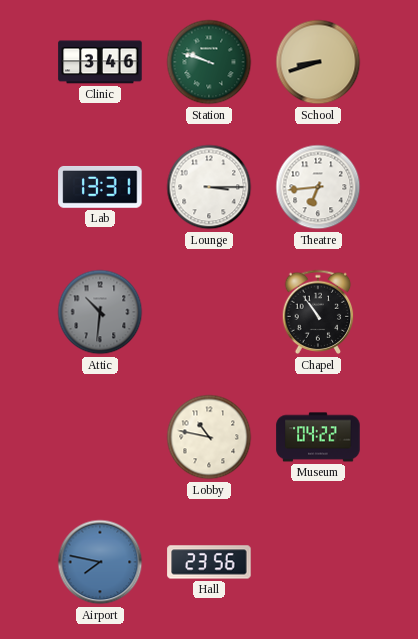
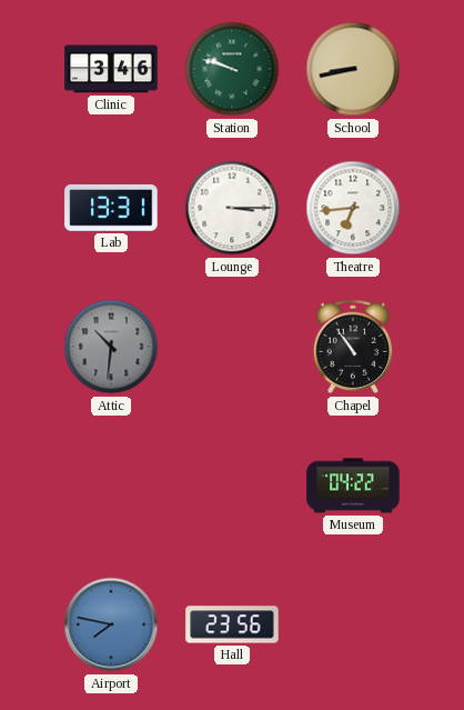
School: 8:42 -> 8:43 (353, 69)
Lobby: 10:47 -> none (209, 437)
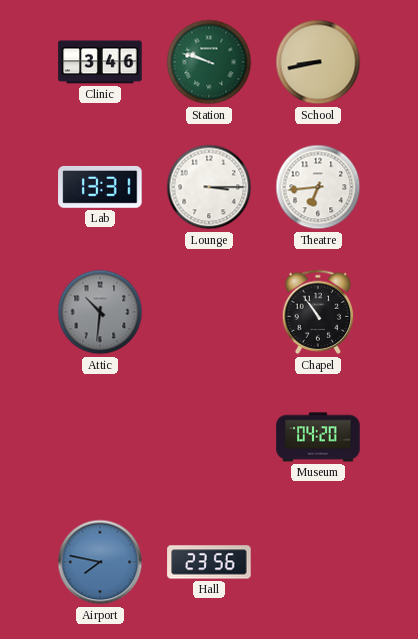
Museum: 04:22 -> 04:20 (318, 437)
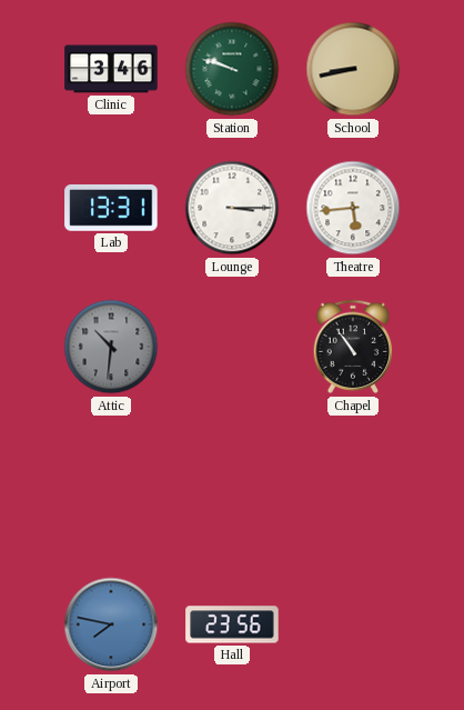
Theatre: 6:44 -> 5:44 (353, 208)
Museum: 04:20 -> none (318, 437)
